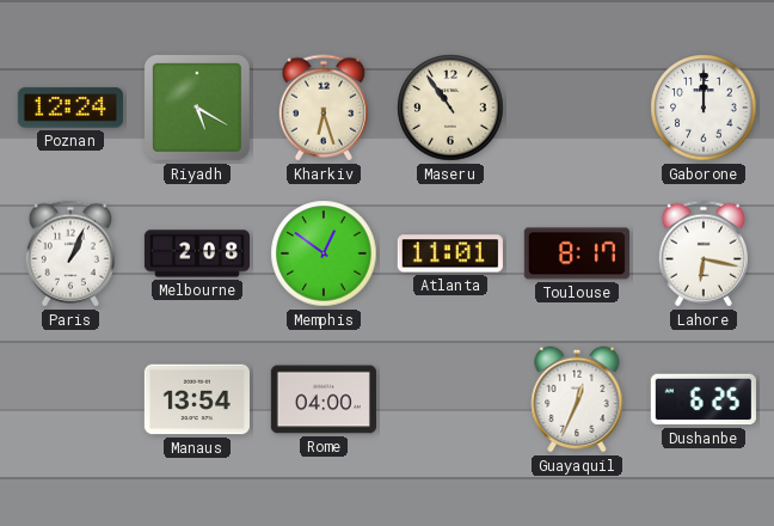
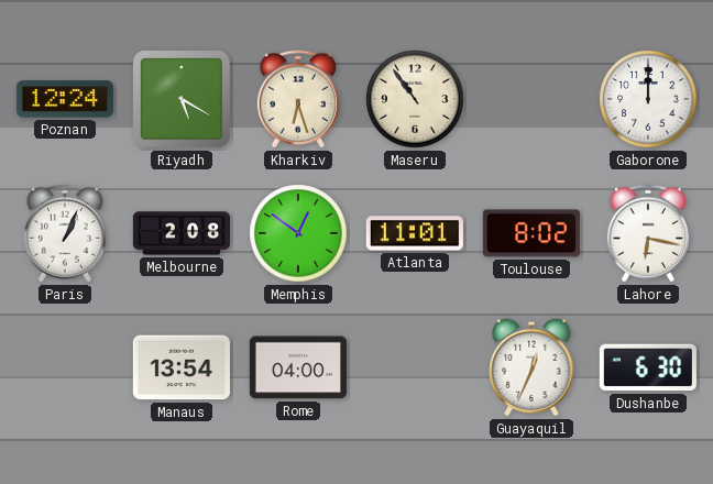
Toulouse: 8:17 -> 8:02 (531, 233)
Dushanbe: 6:25 -> 6:30 (648, 367)
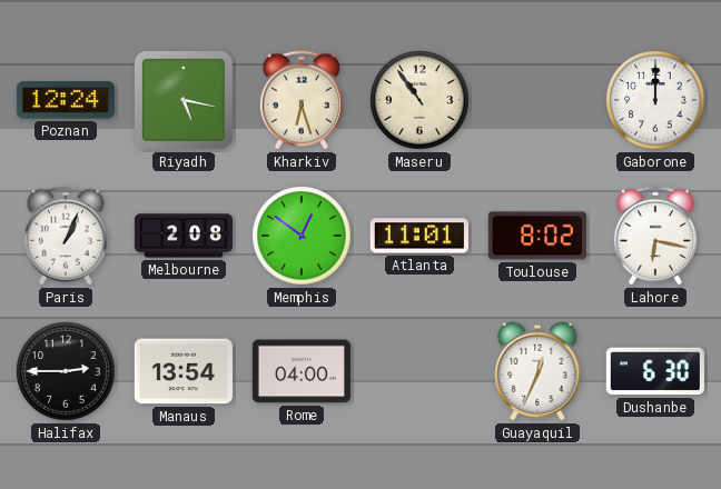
Riyadh: 5:20 -> 5:17 (185, 101)
Halifax: none -> 2:45 (66, 371)
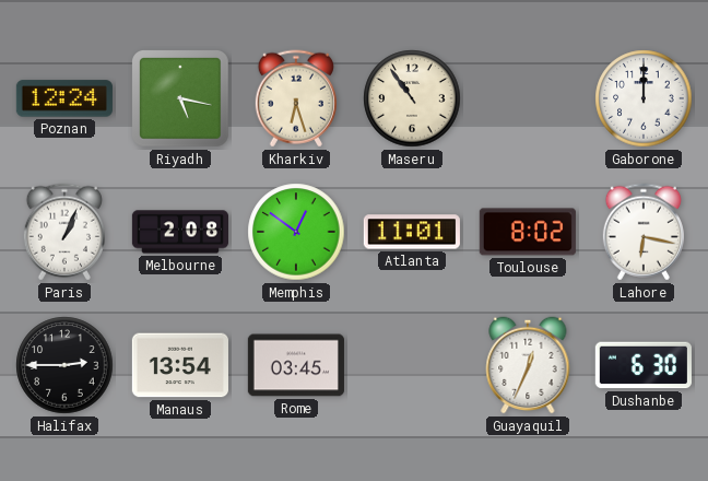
Rome: 04:00 -> 03:45 (296, 365)
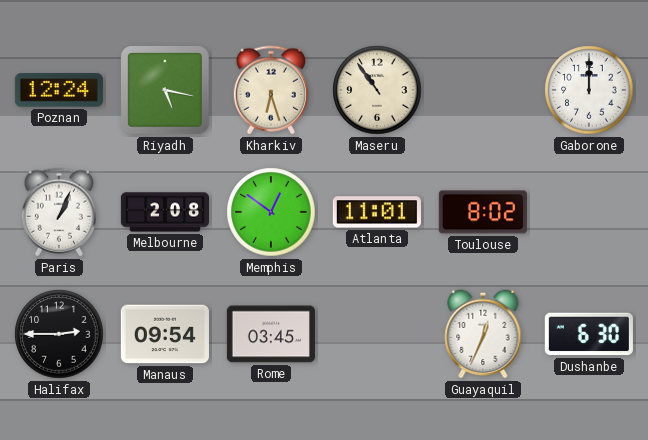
Lahore: 6:17 -> none (644, 232)
Manaus: 13:54 -> 09:54 (165, 334)
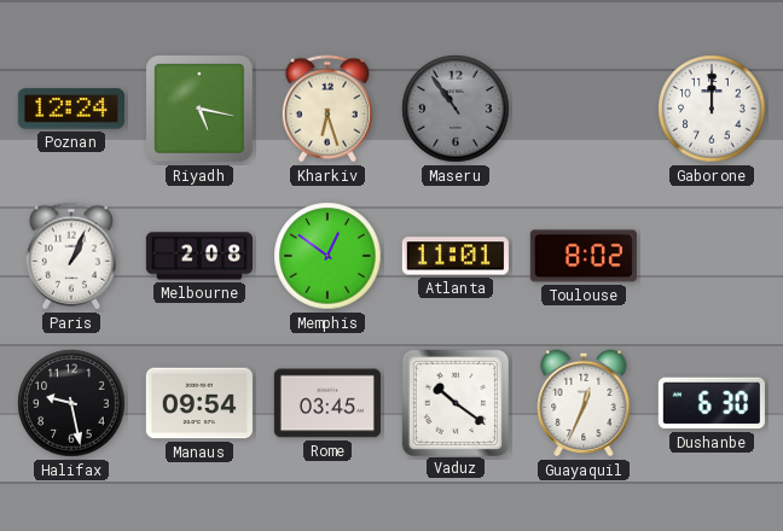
Maseru dial: cream -> grey (456, 109)
Halifax: 2:45 -> 9:28 (71, 403)
Vaduz: none -> 10:21 (454, 402)
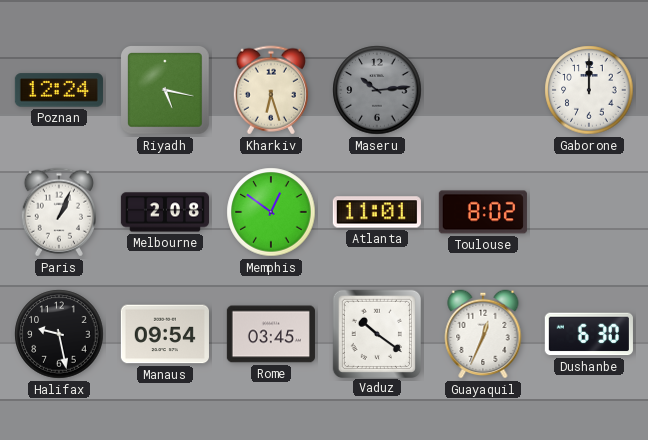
Maseru: 10:54 -> 10:14 (377, 90)
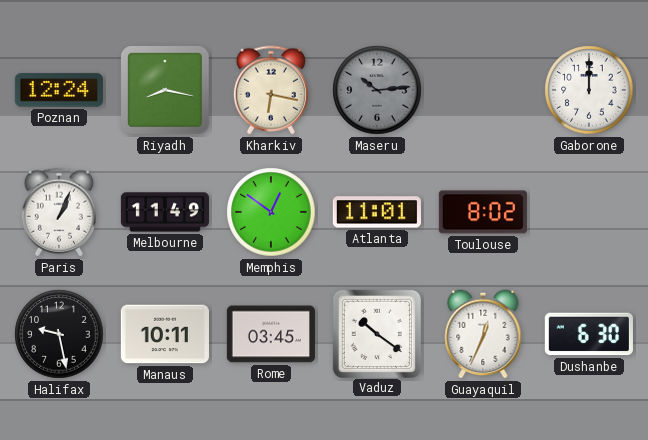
Riyadh: 5:17 -> 8:17 (166, 91)
Kharkiv: 6:27 -> 6:17 (271, 90)
Melbourne: 2:08 -> 11:49 (164, 212)
Manaus: 09:54 -> 10:11 (165, 334)
